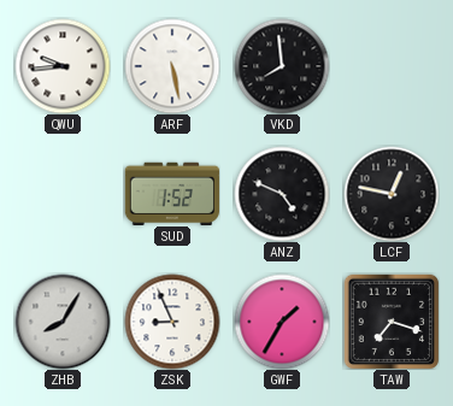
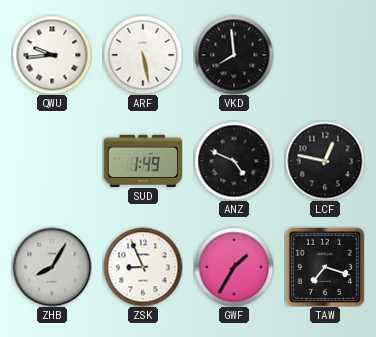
SUD: 1:52 -> 1:49 (142, 160)
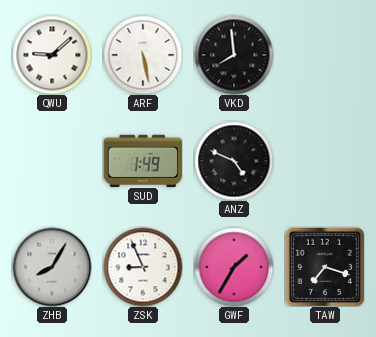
QWU: 9:44 -> 9:08 (52, 55)
LCF: 12:47 -> none (325, 161)
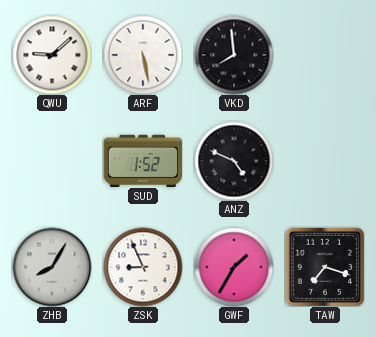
SUD: 1:49 -> 1:52 (142, 160)
